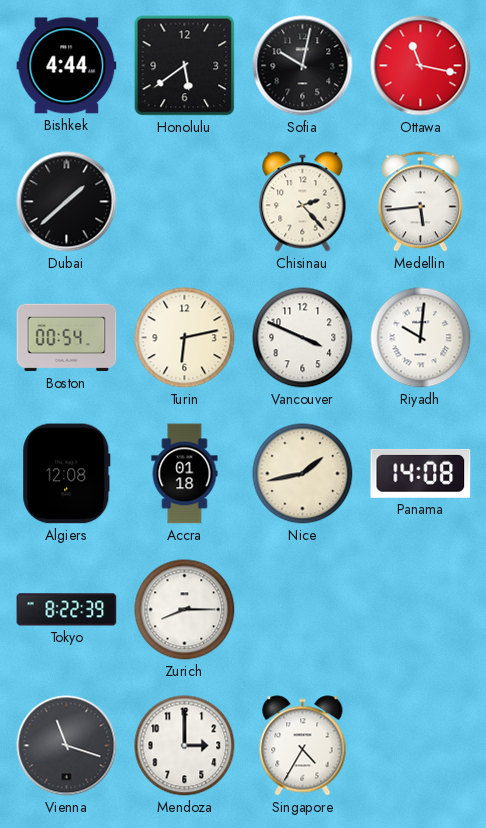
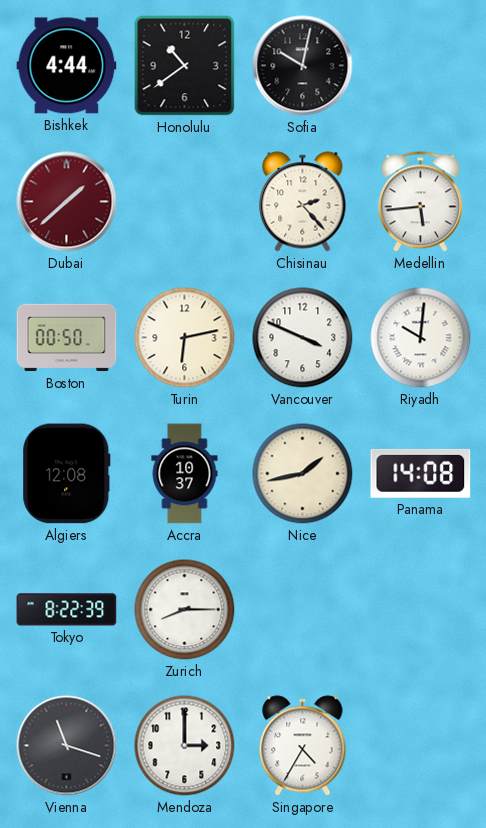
Honolulu: 5:39 -> 10:39 (185, 66)
Ottawa: 11:17 -> none (421, 66)
Dubai dial: black -> burgundy (67, 202)
Boston: 00:54 -> 00:50 (67, 338)
Accra: 01:18 -> 10:37 (185, 474)
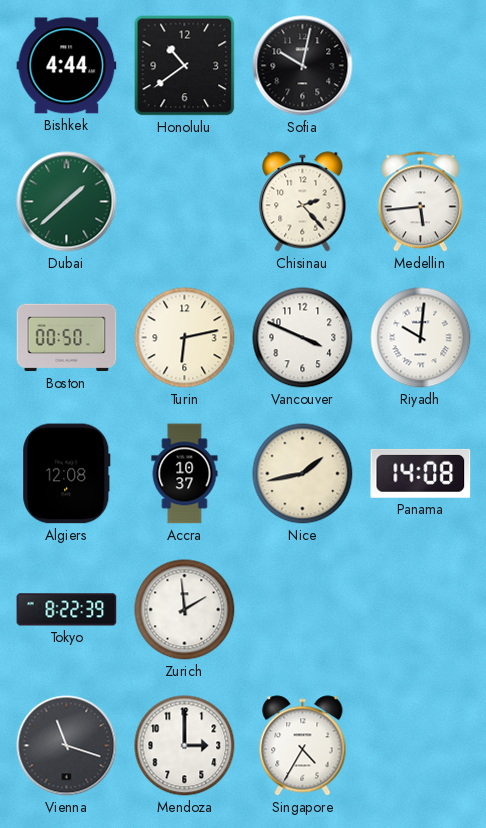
Dubai dial: burgundy -> green (67, 202)
Zurich: 8:15 -> 1:59 (185, 610)
